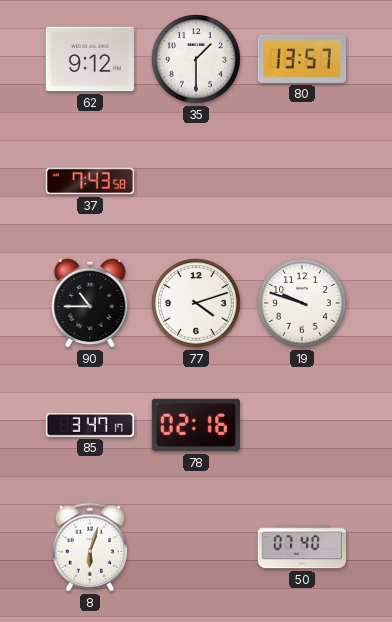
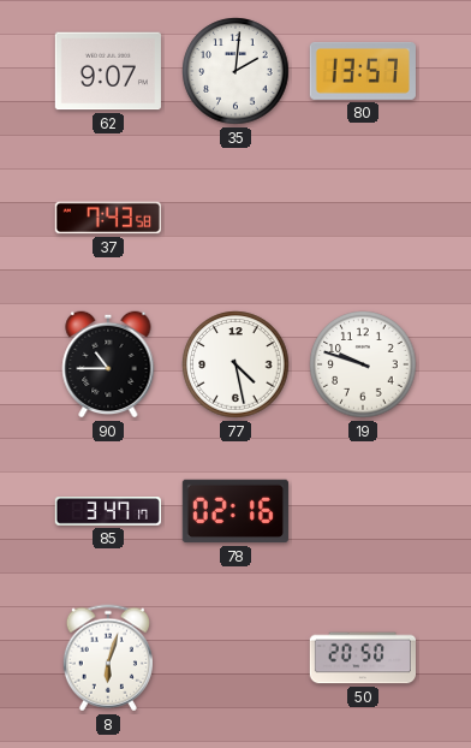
62: 9:12 -> 9:07 (108, 71)
35: 1:30 -> 2:01 (235, 71)
77: 4:12 -> 4:28 (235, 364)
50: 07:40 -> 20:50 (362, 658)
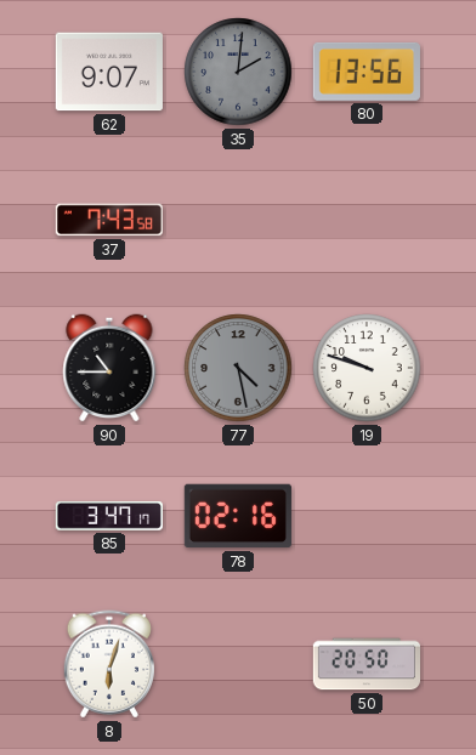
35 dial: white -> grey (238, 72)
80: 13:57 -> 13:56 (367, 72)
77 dial: white -> grey (238, 368)
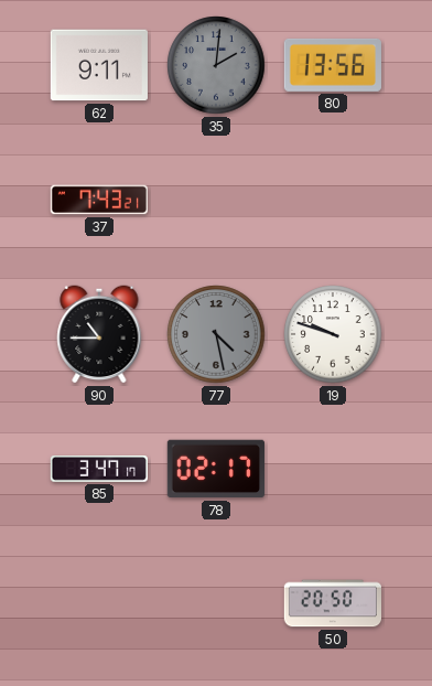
62: 9:07 -> 9:11 (99, 65)
37: 7:43:58 -> 7:43:21 (99, 200)
78: 02:16 -> 02:17 (216, 469)
8: 6:03 -> none (108, 664)
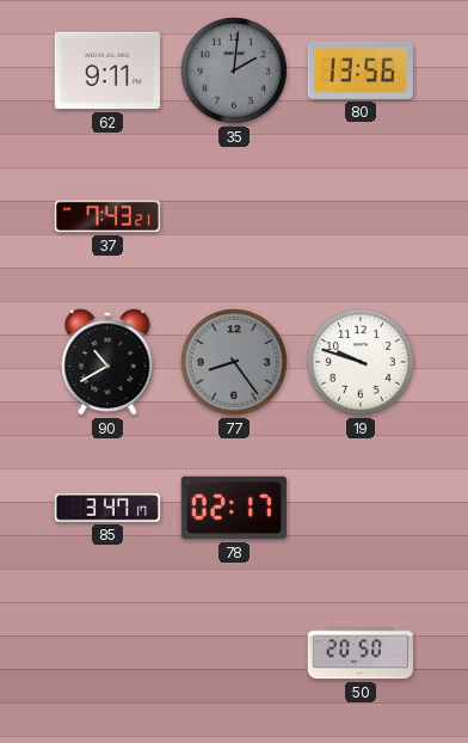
90: 10:45 -> 10:40 (107, 362)
77: 4:28 -> 8:24 (234, 362)
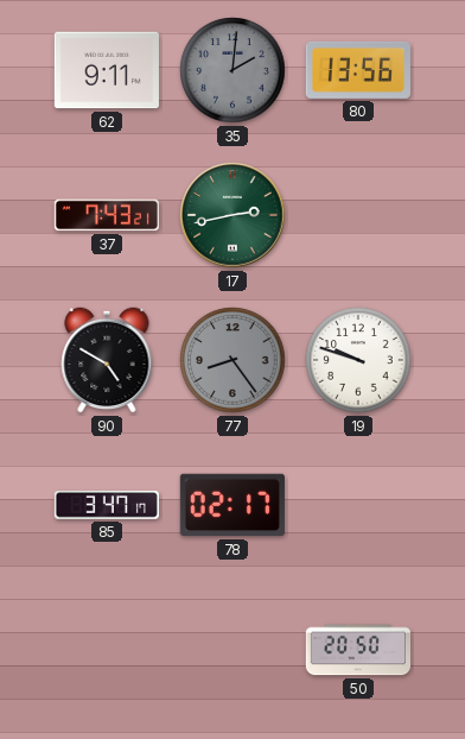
17: none -> 2:43 (232, 215)
90: 10:40 -> 4:50 (107, 360)
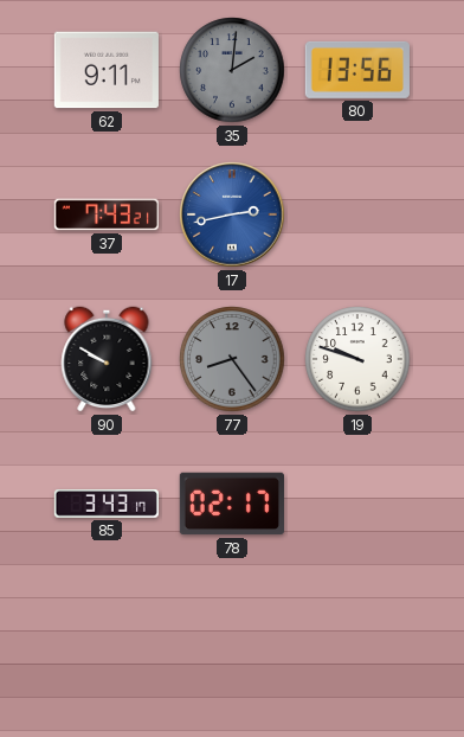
17 dial: green -> blue (232, 214)
90: 4:50 -> 9:50 (107, 359)
85: 3:47 -> 3:43 (107, 505)
50: 20:50 -> none (357, 650)
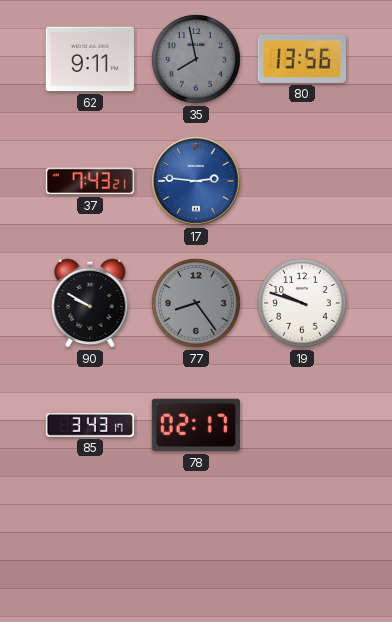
35: 2:01 -> 7:58 (196, 59)
17: 2:43 -> 2:46 (196, 181)
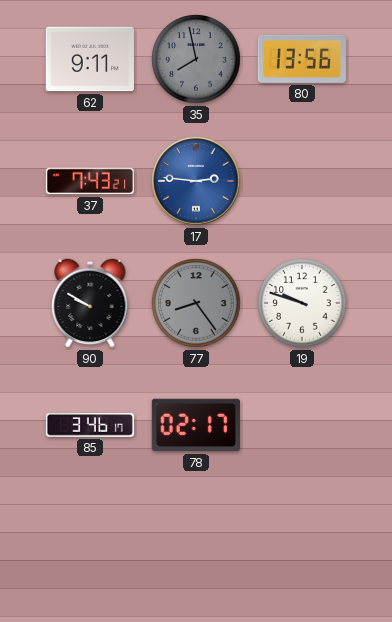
85: 3:43 -> 3:46 (90, 426)
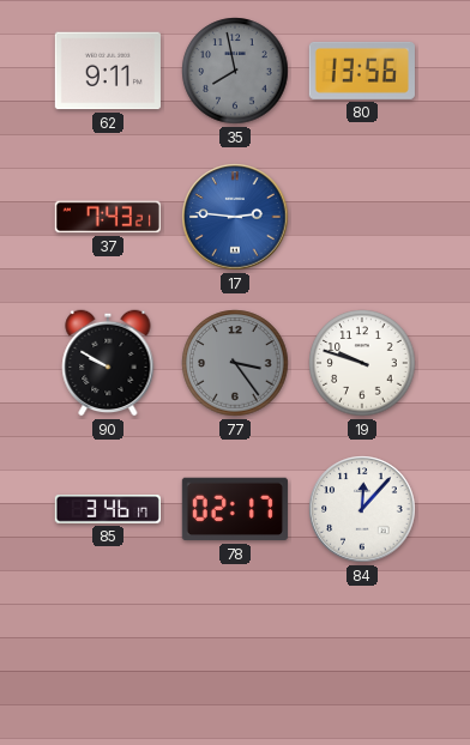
77: 8:24 -> 3:24 (235, 363)
84: none -> 12:07 (362, 509)
